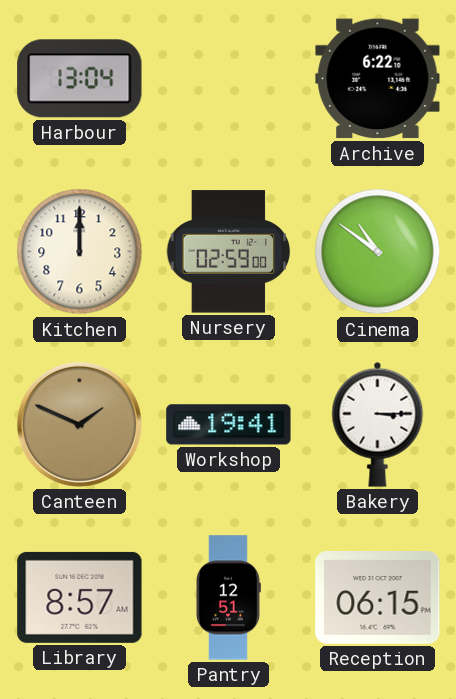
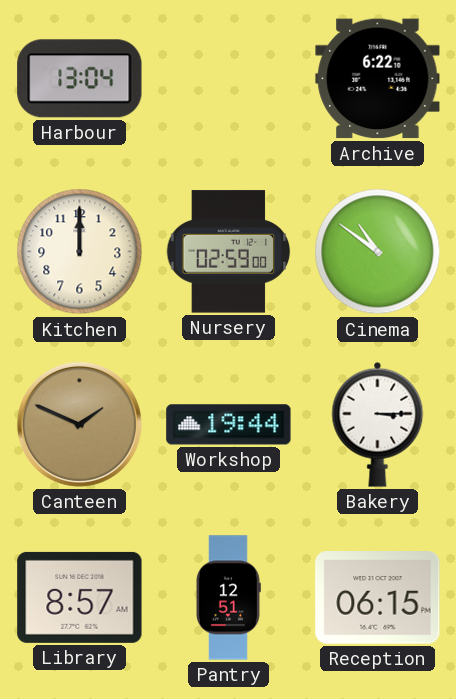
Workshop: 19:41 -> 19:44 (229, 425)
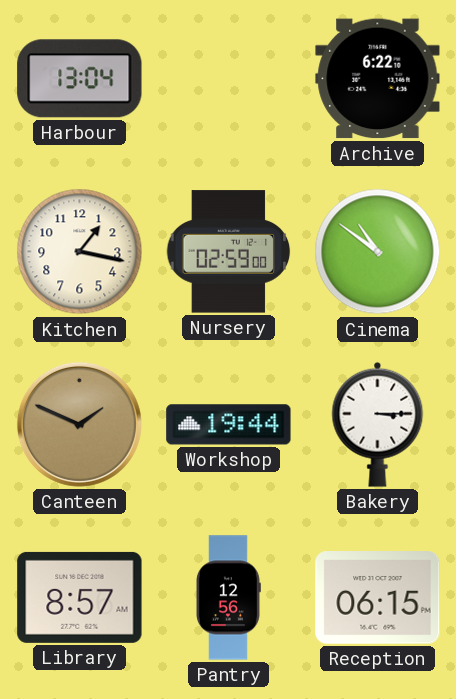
Kitchen: 12:00 -> 1:17 (80, 252)
Pantry: 12:51 -> 12:56 (229, 598)
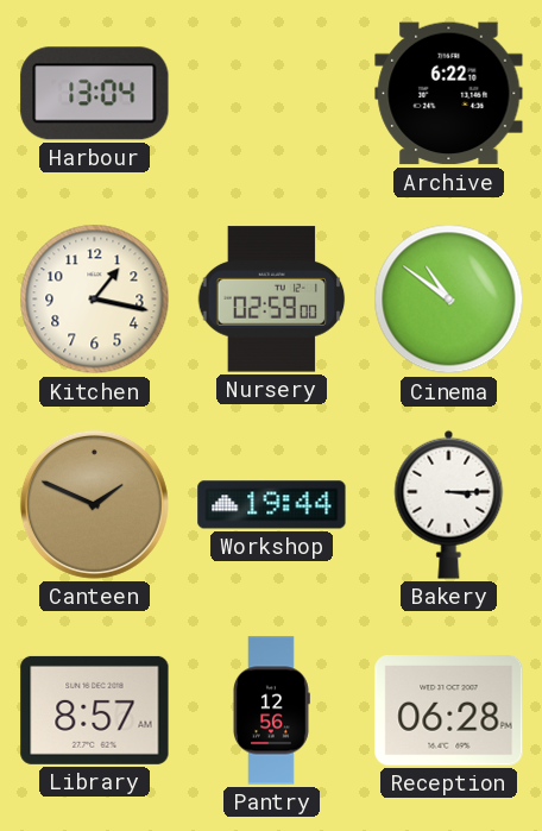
Reception: 06:15 -> 06:28 (449, 711)
